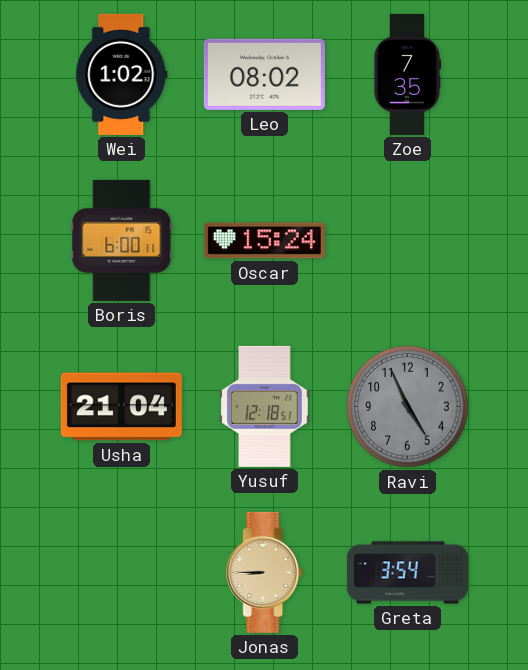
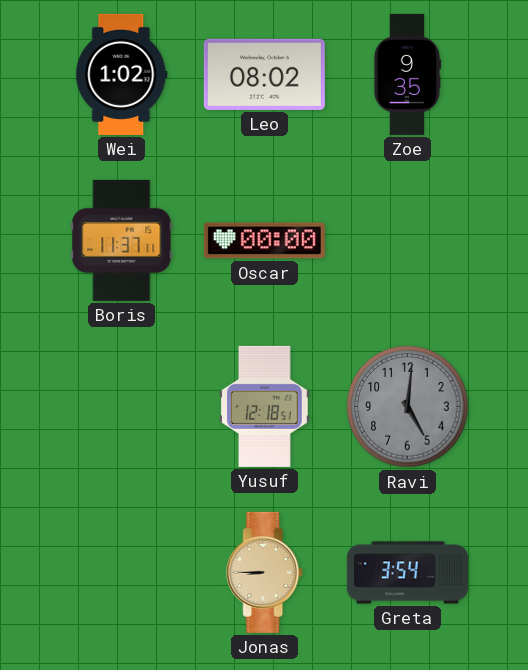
Zoe: 7:35 -> 9:35 (407, 74)
Boris: 6:00 -> 11:37 (122, 240)
Oscar: 15:24 -> 00:00 (264, 241)
Usha: 21:04 -> none (121, 407)
Ravi: 4:56 -> 5:01 (408, 407)
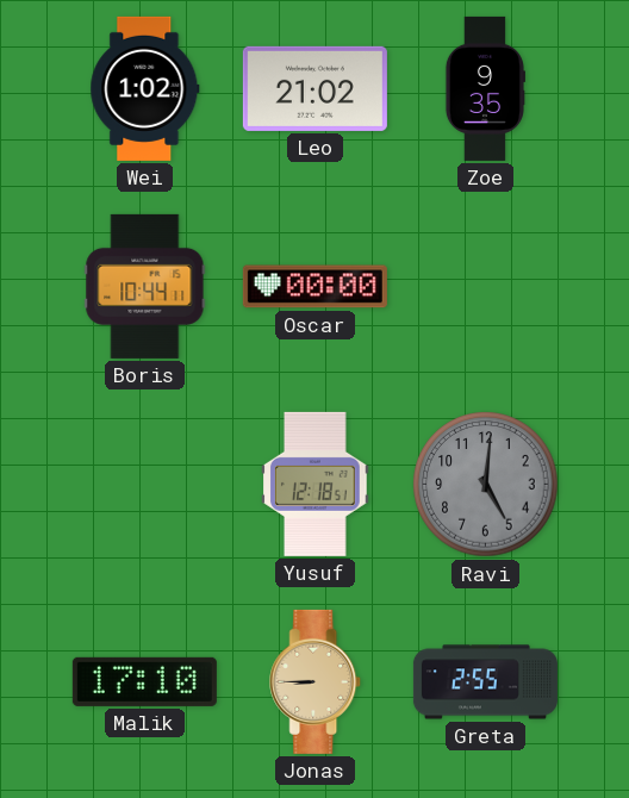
Leo: 08:02 -> 21:02 (314, 88)
Boris: 11:37 -> 10:44 (145, 286)
Malik: none -> 17:10 (144, 681)
Greta: 3:54 -> 2:55 (485, 682)
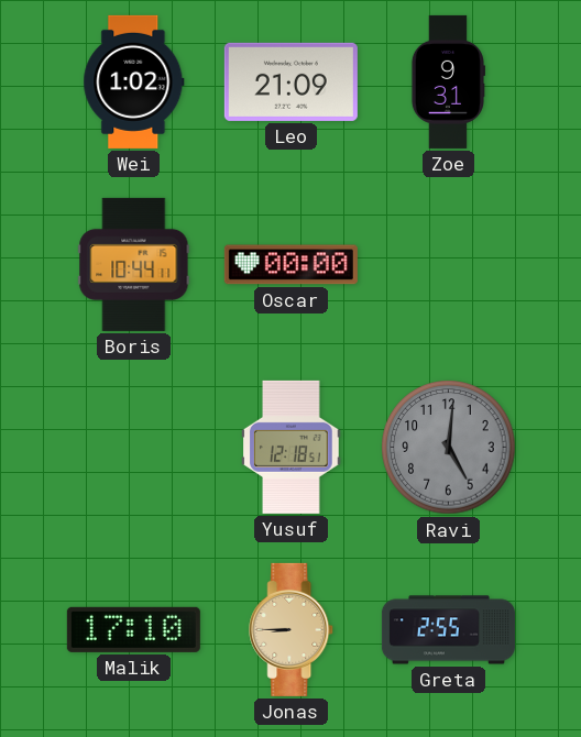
Leo: 21:02 -> 21:09 (290, 81)
Zoe: 9:35 -> 9:31 (448, 81)
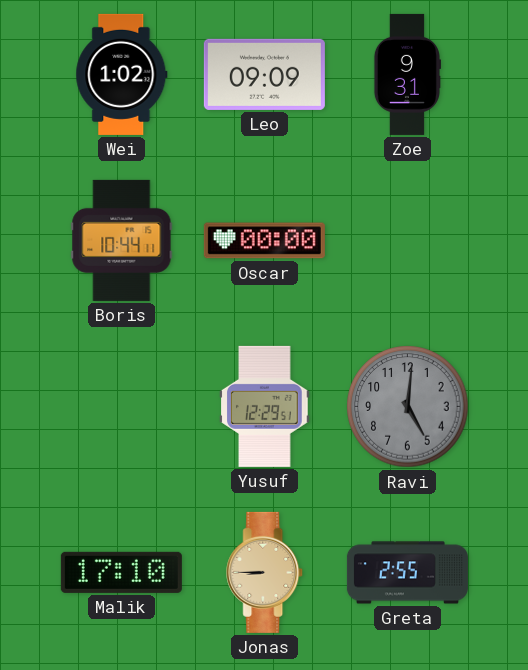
Leo: 21:09 -> 09:09 (264, 74)
Yusuf: 12:18 -> 12:29 (265, 406)
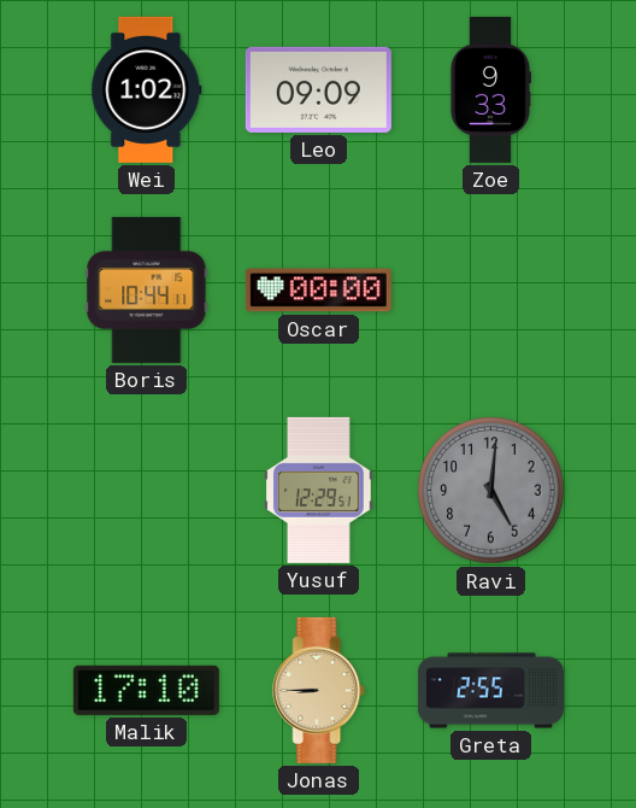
Zoe: 9:31 -> 9:33 (490, 89)
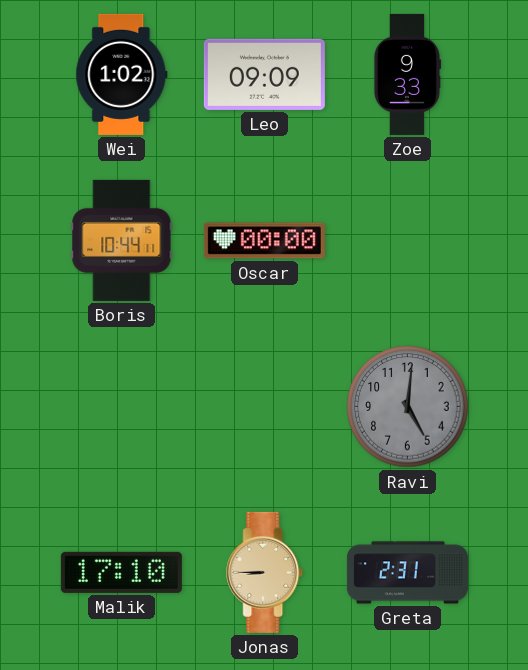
Yusuf: 12:29 -> none (319, 490)
Greta: 2:55 -> 2:31 (407, 573)
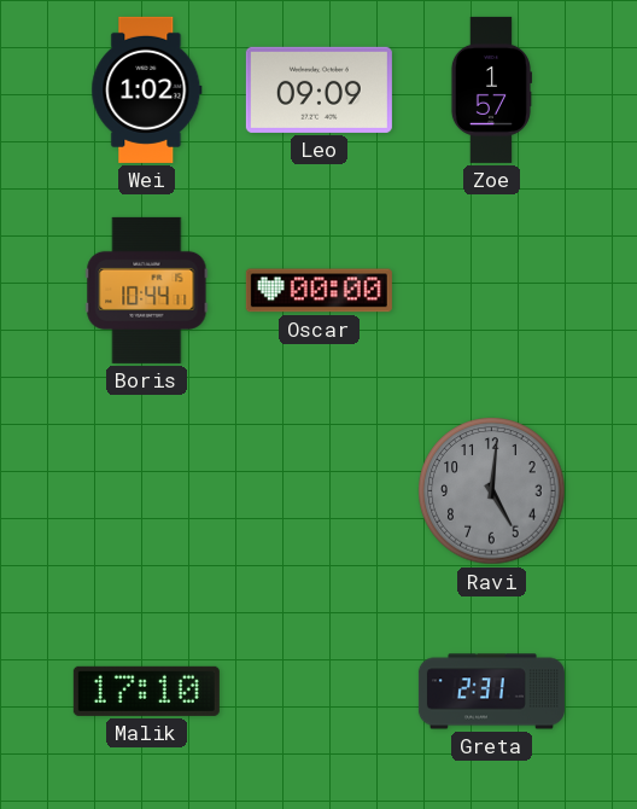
Zoe: 9:33 -> 1:57 (491, 89)
Jonas: 8:45 -> none (265, 572)
